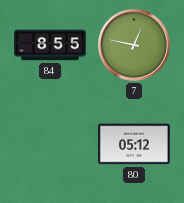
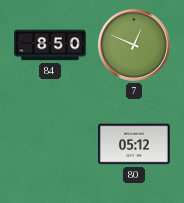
84: 8:55 -> 8:50 (50, 45)
7: 12:47 -> 12:49 (134, 45)
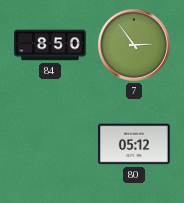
7: 12:49 -> 2:54 (134, 45)
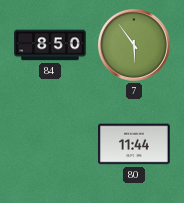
7: 2:54 -> 5:54 (134, 45)
80: 05:12 -> 11:44 (135, 144)
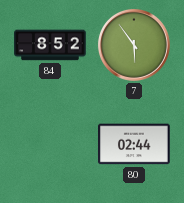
84: 8:50 -> 8:52 (50, 45)
80: 11:44 -> 02:44 (135, 144)
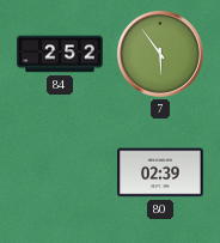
84: 8:52 -> 2:52 (60, 54)
80: 02:44 -> 02:39 (161, 172)
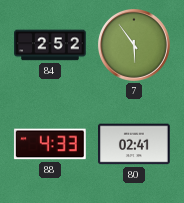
88: none -> 4:33 (50, 144)
80: 02:39 -> 02:41 (135, 144)
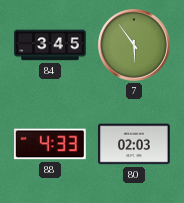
84: 2:52 -> 3:45 (50, 45)
80: 02:41 -> 02:03 (135, 144)
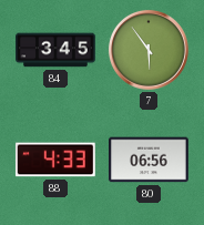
80: 02:03 -> 06:56 (150, 160)
